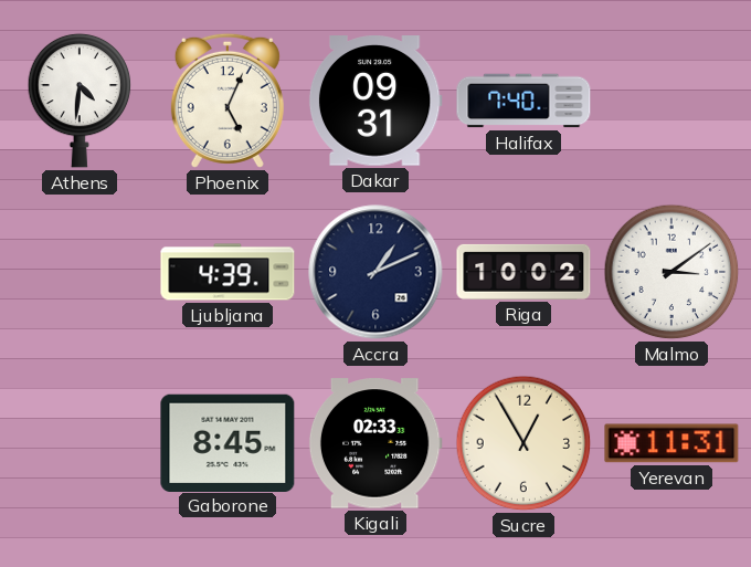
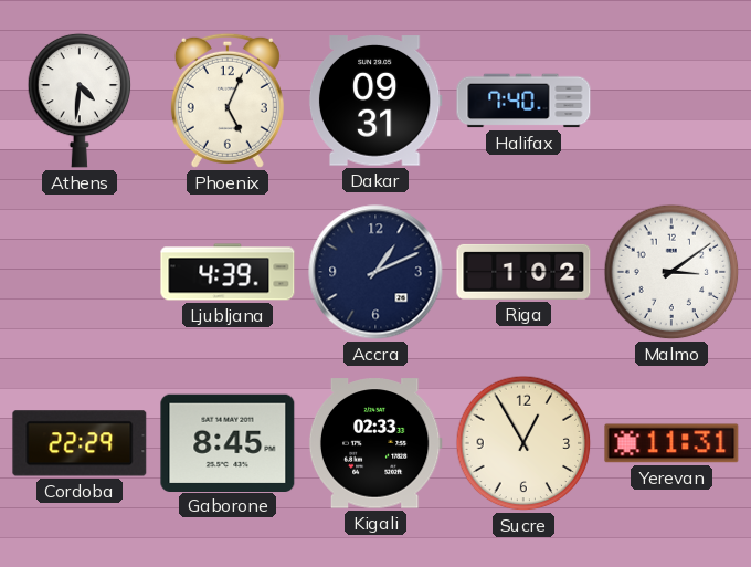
Riga: 10:02 -> 1:02 (523, 272)
Cordoba: none -> 22:29 (80, 443)
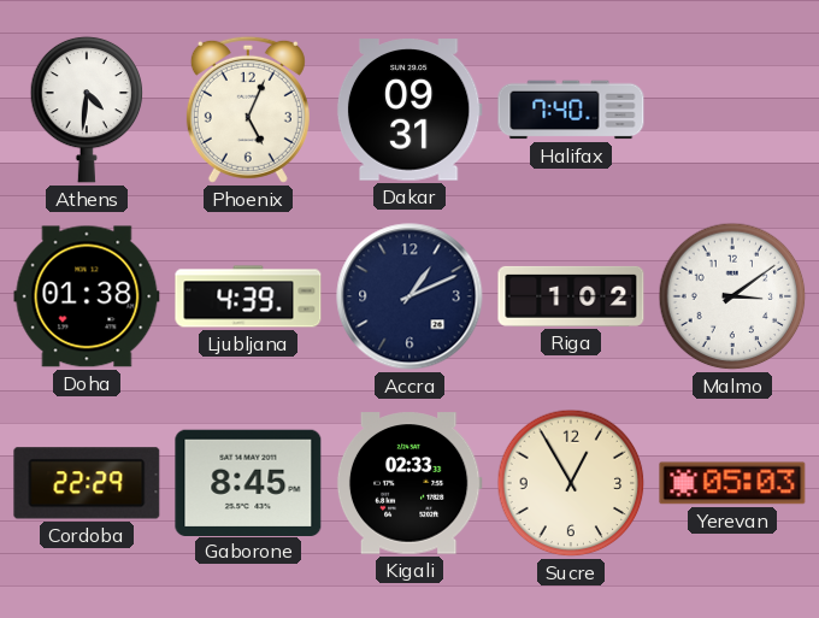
Doha: none -> 01:38 (87, 296)
Yerevan: 11:31 -> 05:03 (732, 483)
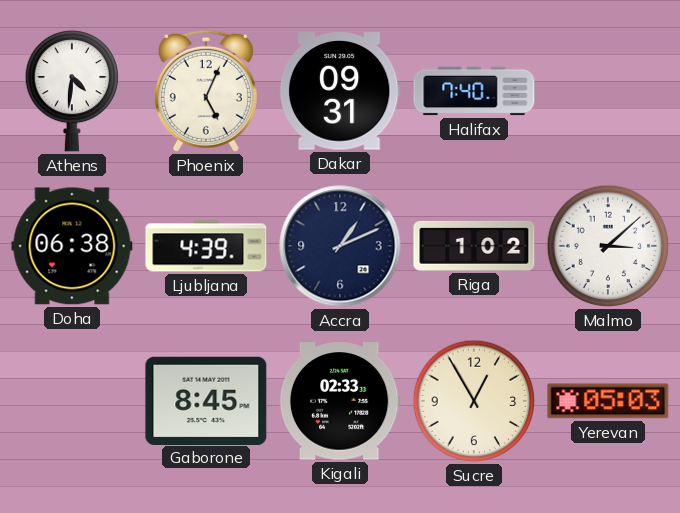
Doha: 01:38 -> 06:38 (72, 246)
Malmo: 3:09 -> 3:08 (608, 246)
Cordoba: 22:29 -> none (87, 483)
